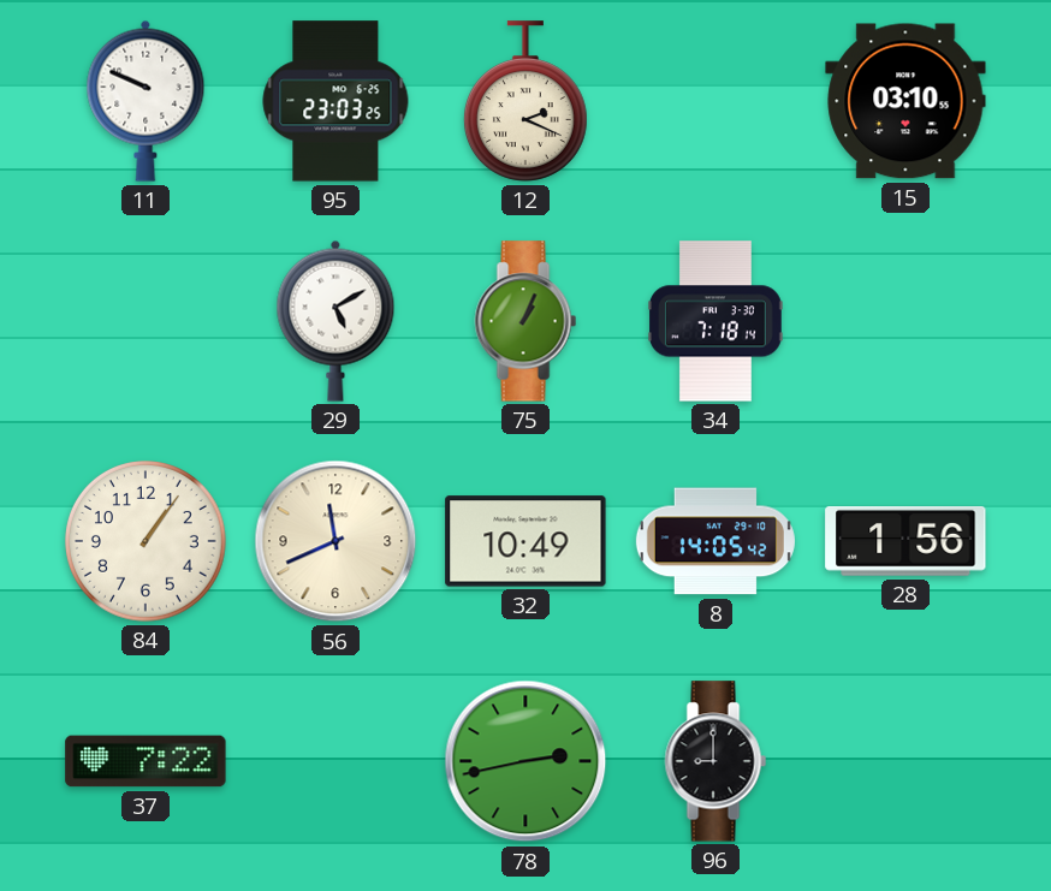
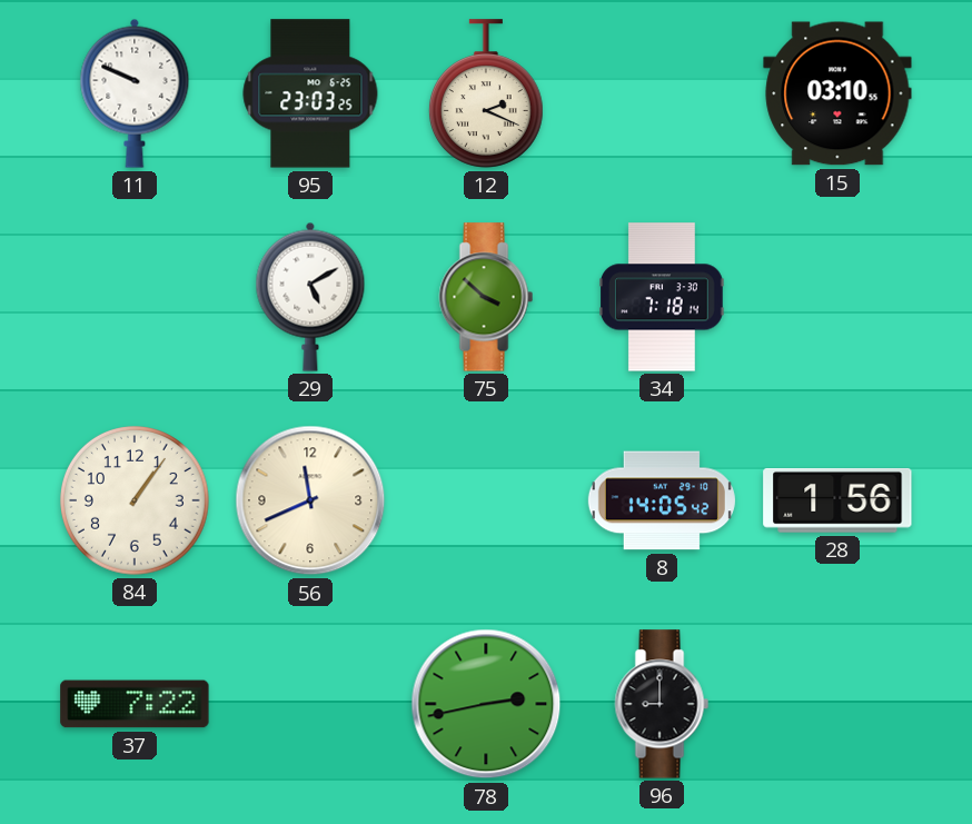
75: 1:04 -> 3:52 (486, 297)
32: 10:49 -> none (525, 541)
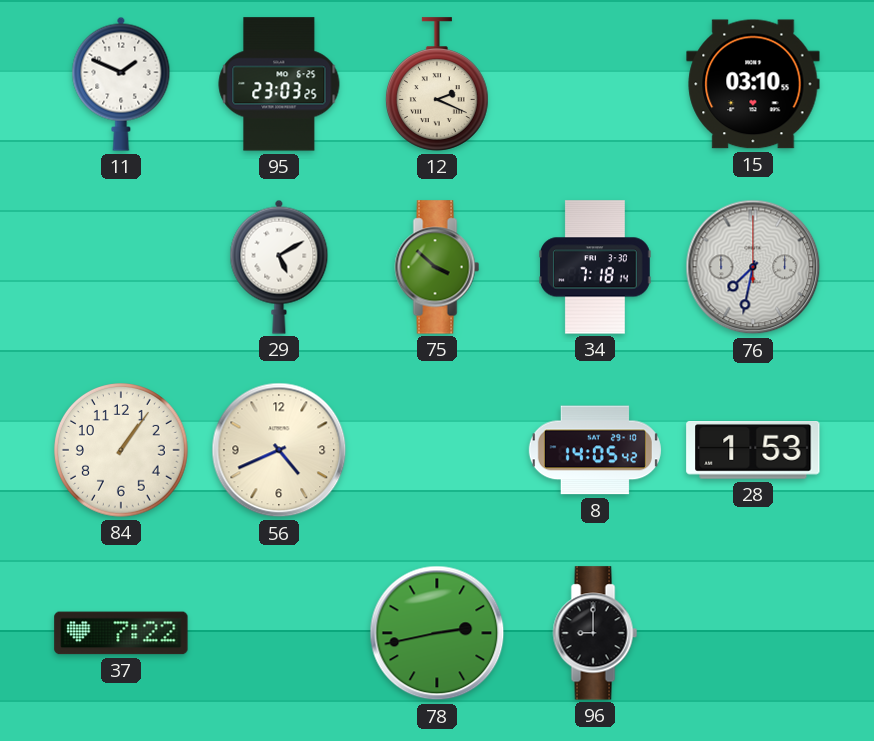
11: 9:49 -> 1:49 (121, 84)
76: none -> 7:32 (753, 267)
56: 11:41 -> 4:41 (279, 450)
28: 1:56 -> 1:53 (753, 450)
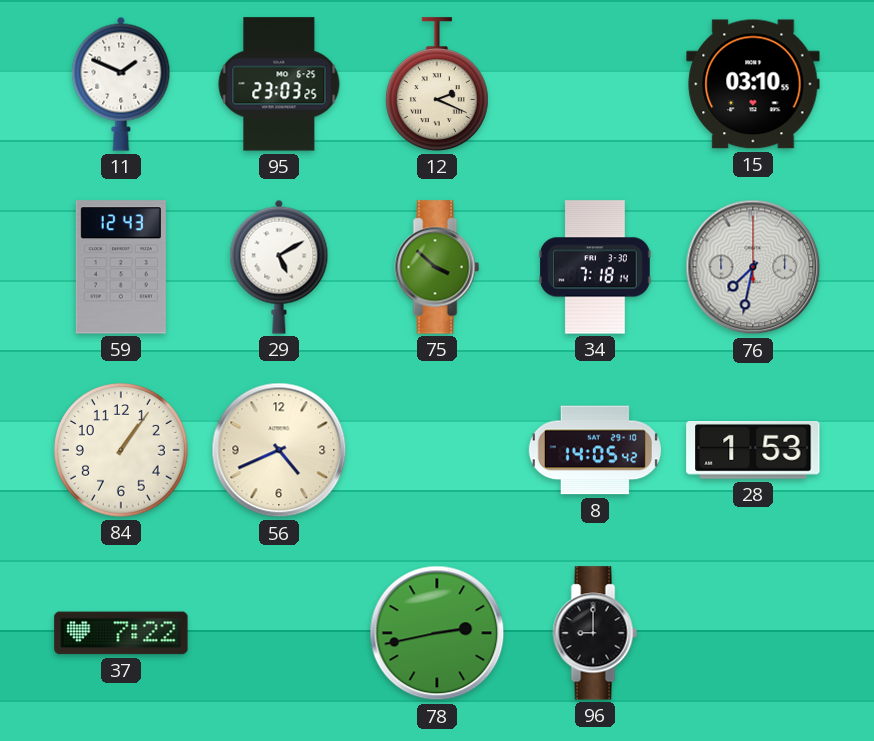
59: none -> 12:43 (121, 267)
